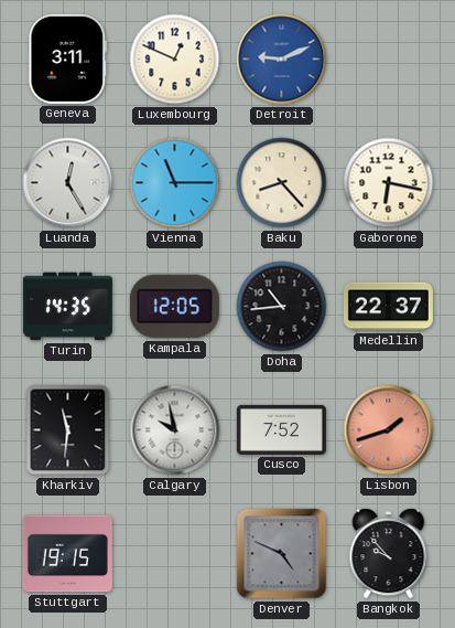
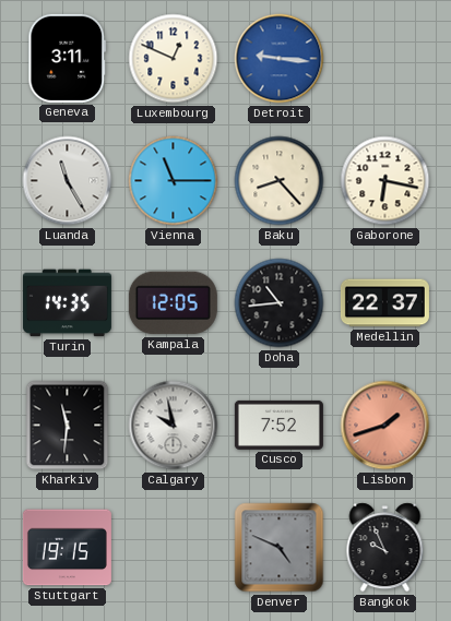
Detroit: 9:11 -> 9:16 (280, 59)
Luanda: 12:25 -> 11:25 (68, 181)
Bangkok: 9:53 -> 9:56 (385, 548)
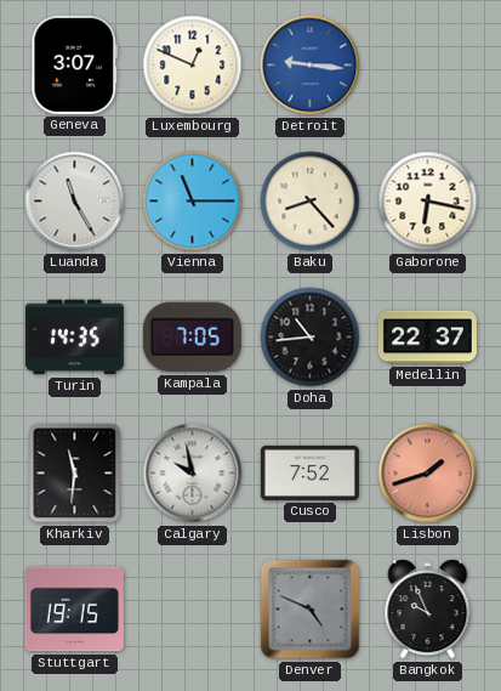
Geneva: 3:11 -> 3:07 (75, 64)
Kampala: 12:05 -> 7:05 (192, 338)
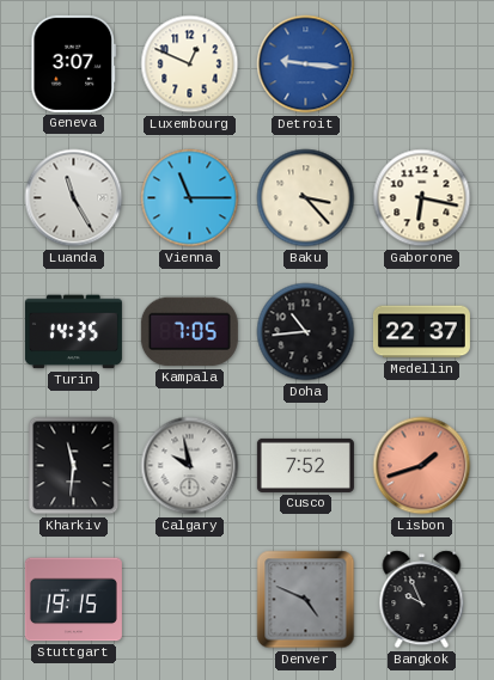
Baku: 8:23 -> 3:23 (306, 198)
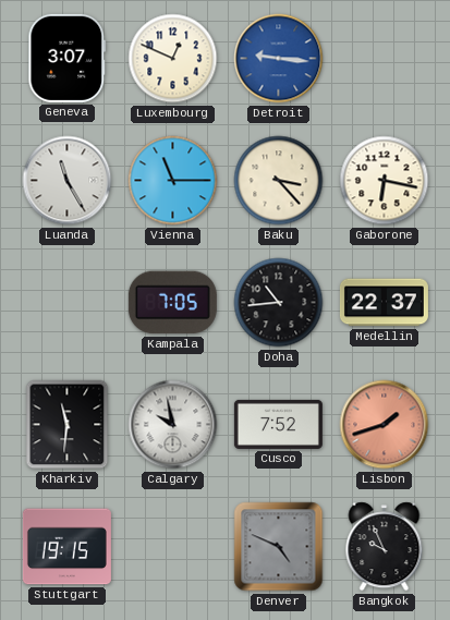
Turin: 14:35 -> none (73, 332)
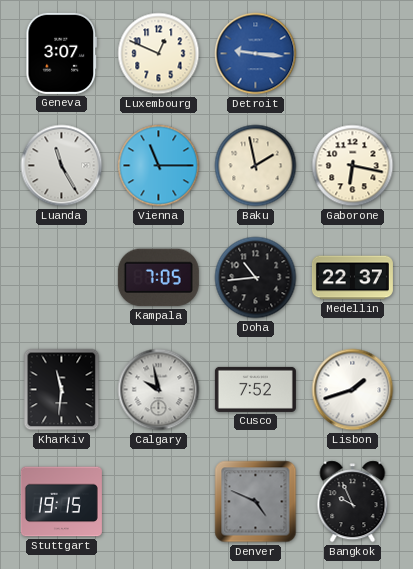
Baku: 3:23 -> 1:58 (256, 166)
Lisbon dial: salmon -> white (353, 390)
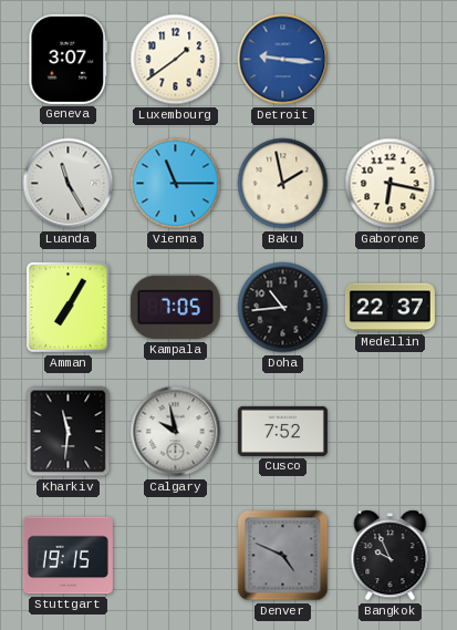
Luxembourg: 12:49 -> 1:39 (176, 60)
Amman: none -> 7:05 (69, 308)
Lisbon: 1:42 -> none (353, 390)
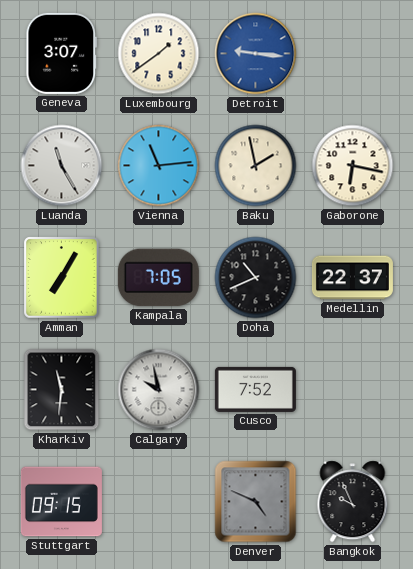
Vienna: 11:15 -> 11:14 (159, 166)
Doha: 10:44 -> 10:41 (256, 278)
Stuttgart: 19:15 -> 09:15 (61, 502)
